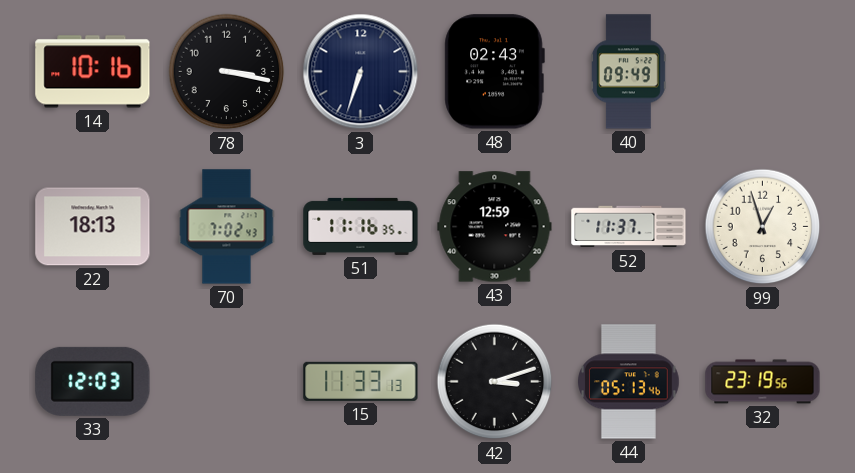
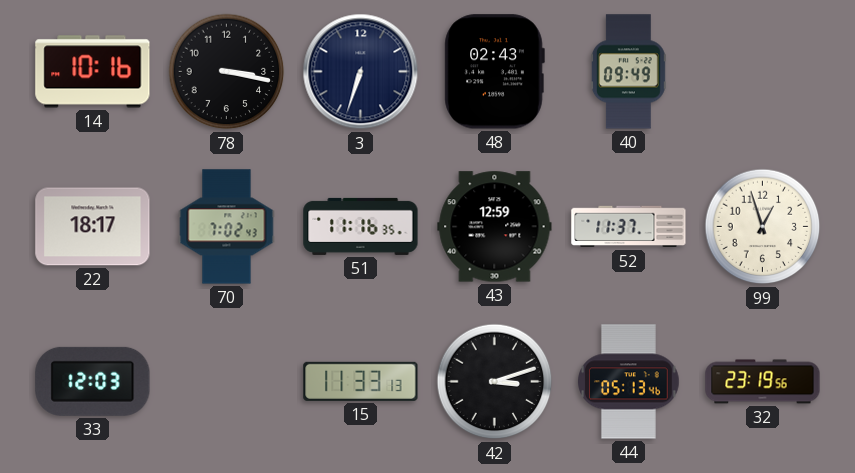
22: 18:13 -> 18:17 (93, 227)
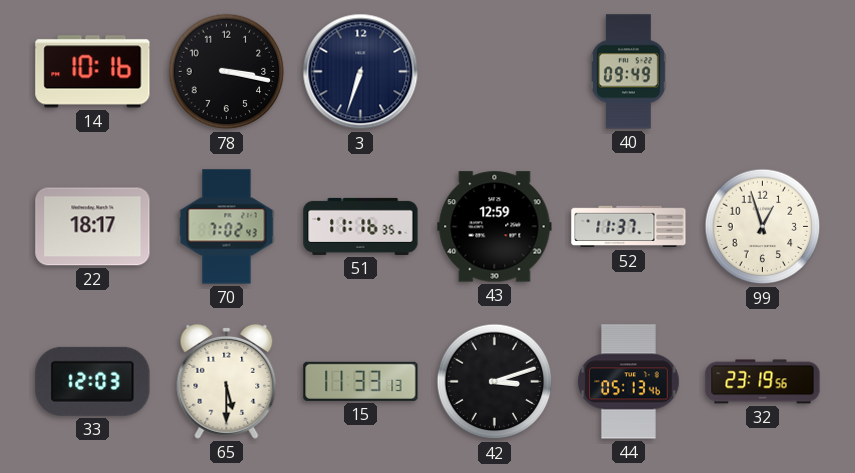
48: 02:43 -> none (494, 72)
65: none -> 5:30 (227, 381)
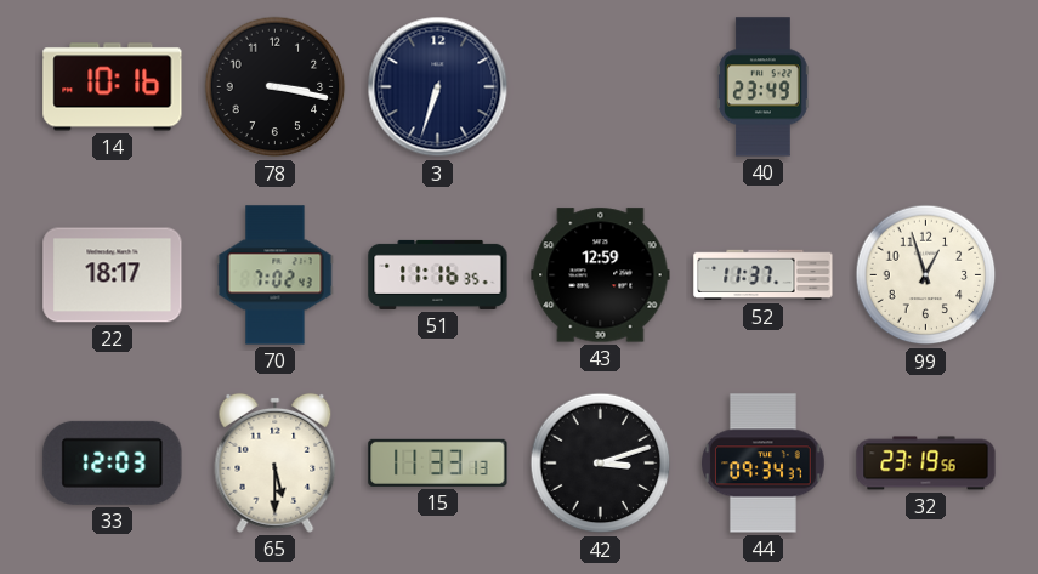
40: 09:49 -> 23:49 (764, 87)
44: 05:13 -> 09:34 (764, 464)
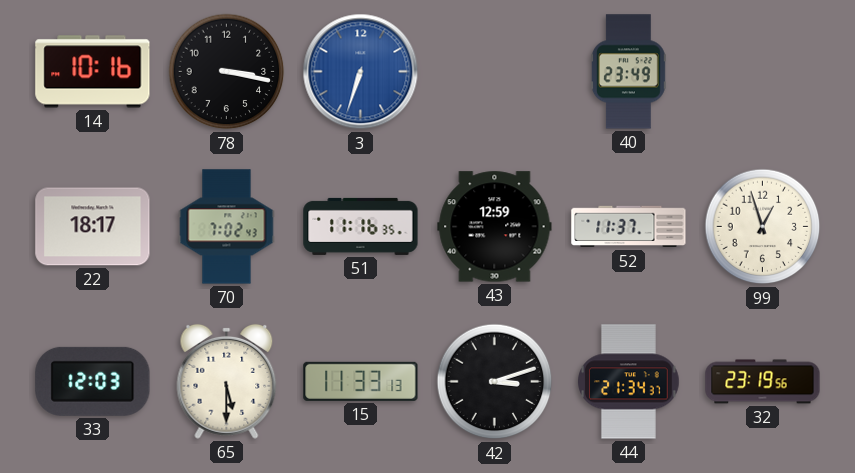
3 dial: navy -> blue (361, 72)
44: 09:34 -> 21:34 (629, 382)
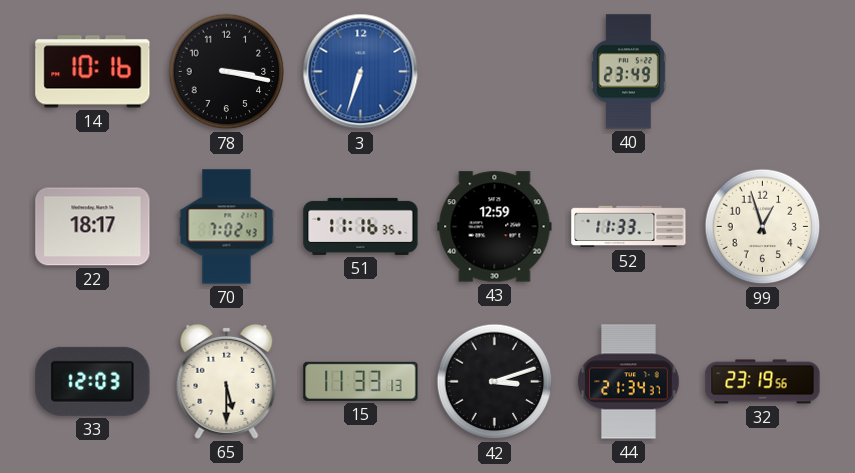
52: 11:37 -> 11:33 (629, 227)
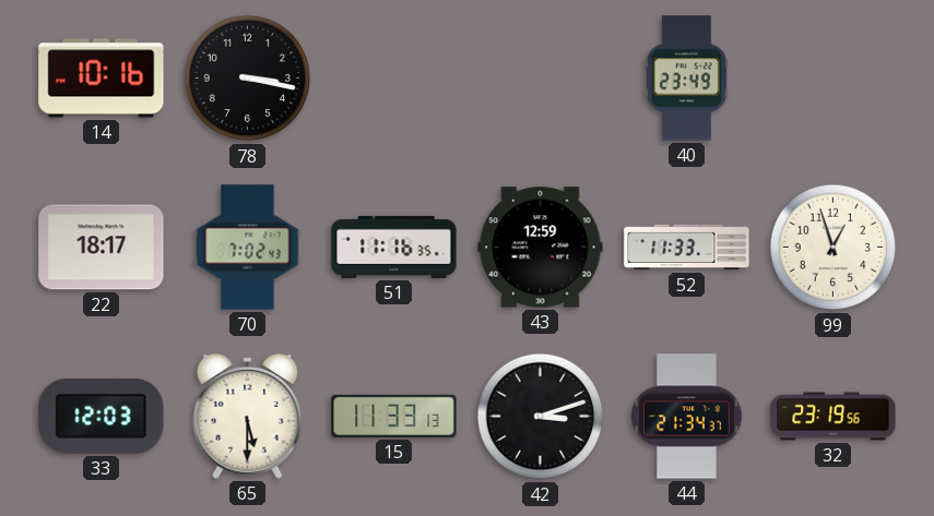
3: 6:33 -> none (361, 72)
